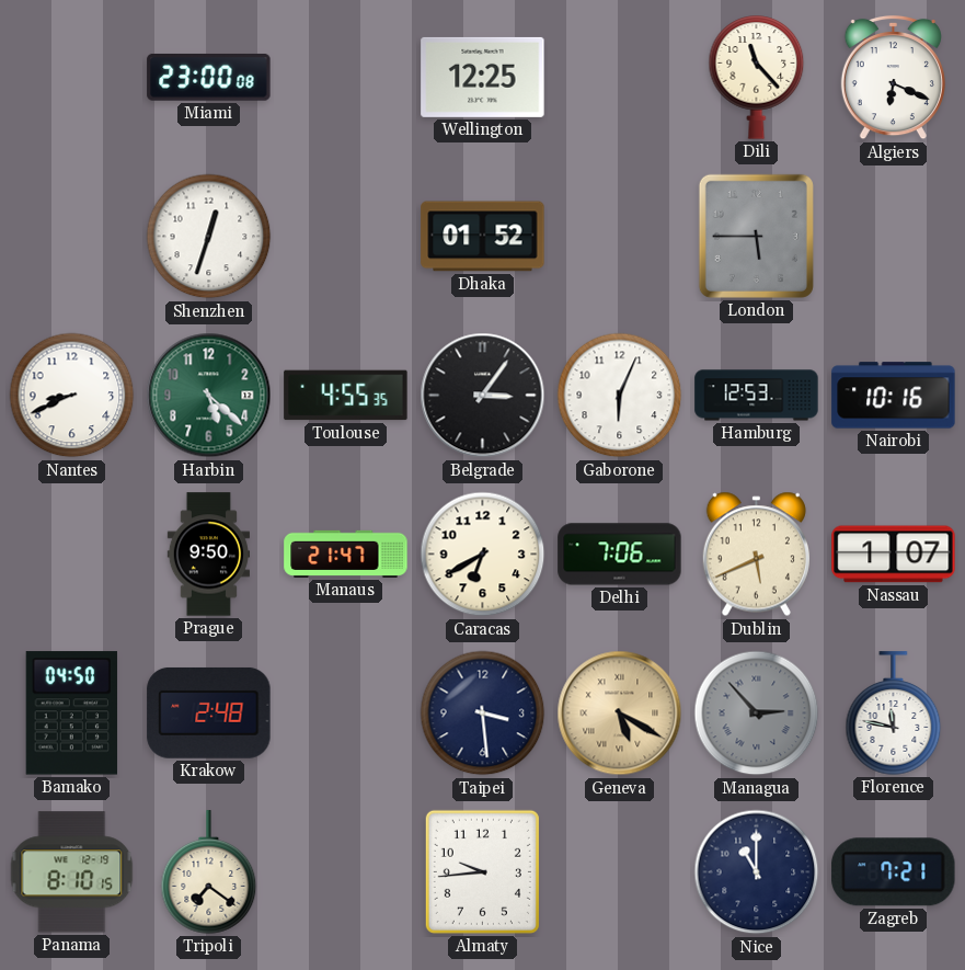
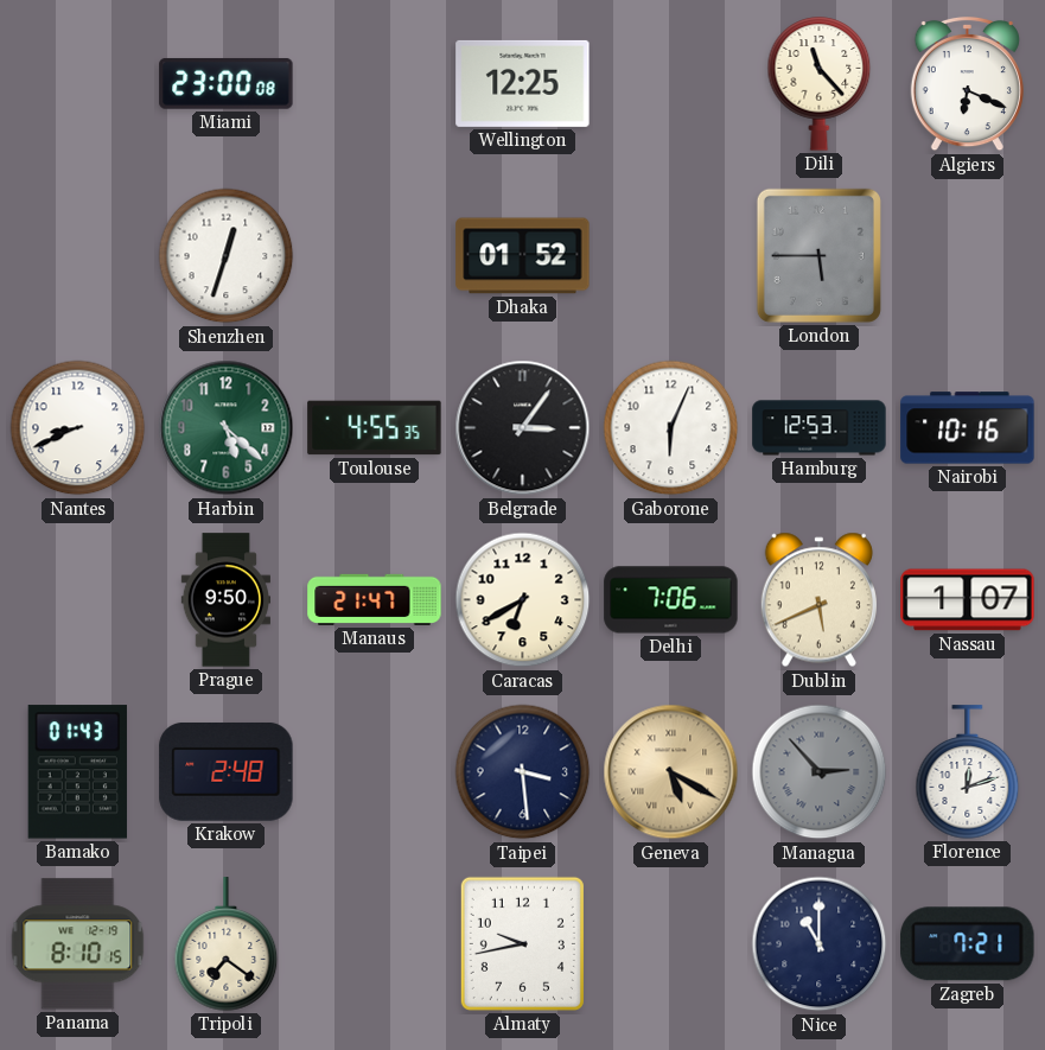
Bamako: 04:50 -> 01:43 (77, 772)
Florence: 11:47 -> 12:12 (968, 772)
Almaty: 9:44 -> 9:43 (522, 943)
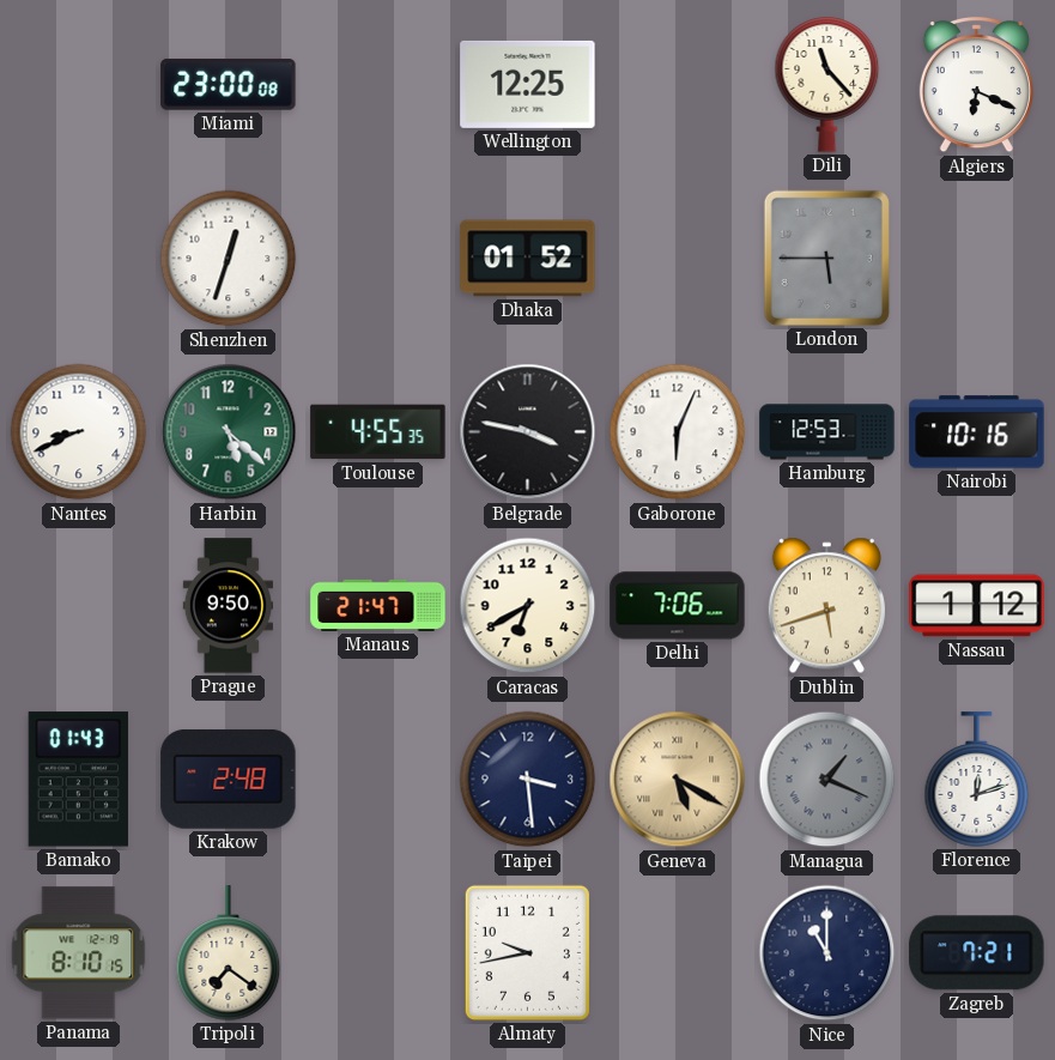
Belgrade: 3:06 -> 3:47 (528, 432)
Dublin: 5:41 -> 5:42 (826, 606)
Nassau: 1:07 -> 1:12 (977, 606)
Managua: 2:53 -> 1:19 (827, 780)
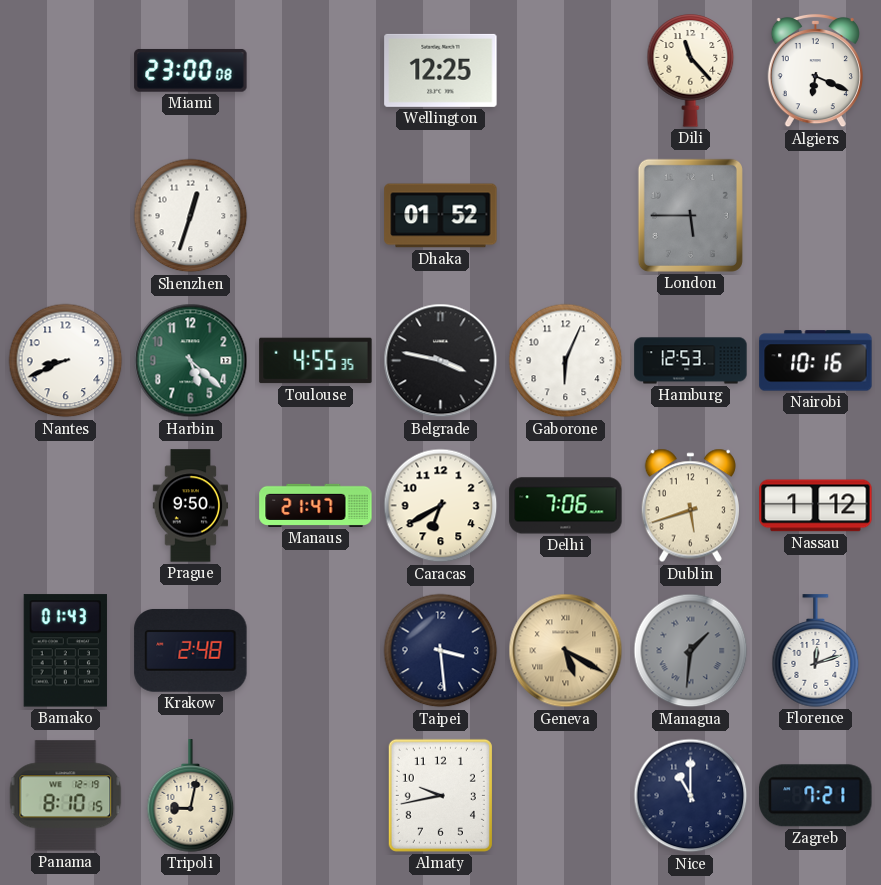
Managua: 1:19 -> 1:31 (691, 651)
Tripoli: 7:21 -> 9:02 (191, 796)
